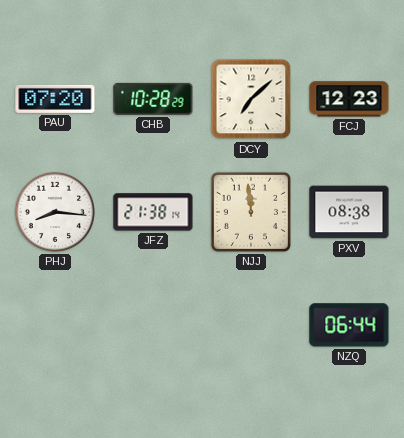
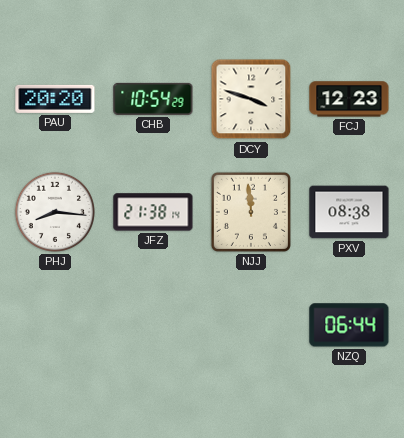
PAU: 07:20 -> 20:20 (55, 99)
CHB: 10:28 -> 10:54 (153, 99)
DCY: 7:08 -> 3:48 (251, 99)
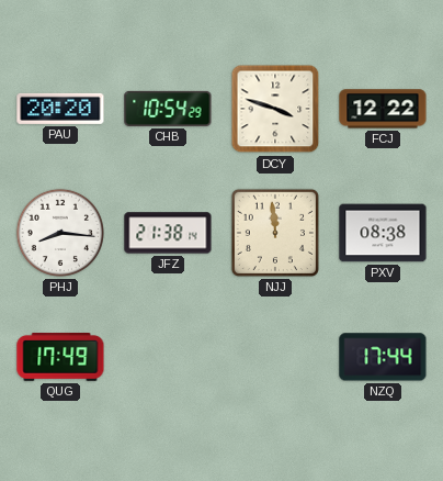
FCJ: 12:23 -> 12:22 (383, 109)
QUG: none -> 17:49 (60, 358)
NZQ: 06:44 -> 17:44 (383, 357)
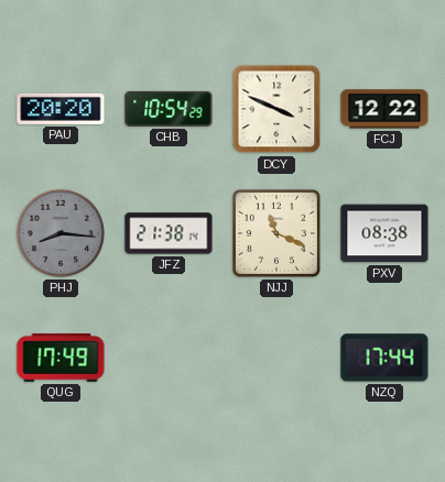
DCY: 3:48 -> 3:49 (276, 109)
PHJ dial: white -> grey (61, 233)
NJJ: 11:59 -> 11:19 (276, 233)
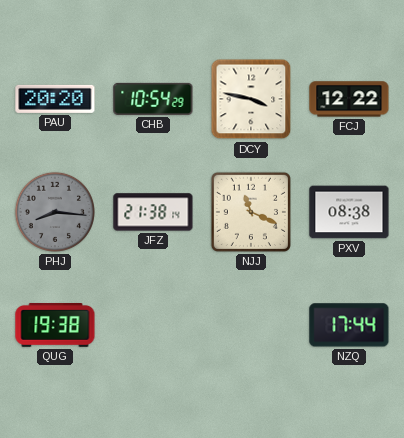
DCY: 3:49 -> 3:47 (251, 99)
QUG: 17:49 -> 19:38 (55, 326)
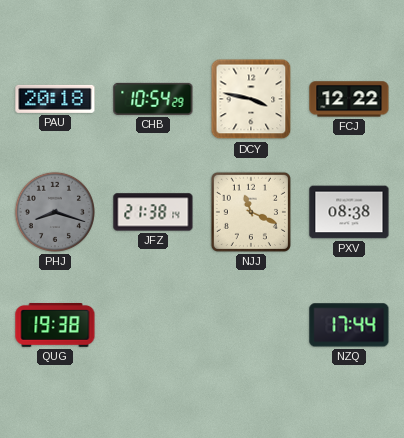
PAU: 20:20 -> 20:18 (55, 99)
PHJ: 8:16 -> 8:18 (55, 212)
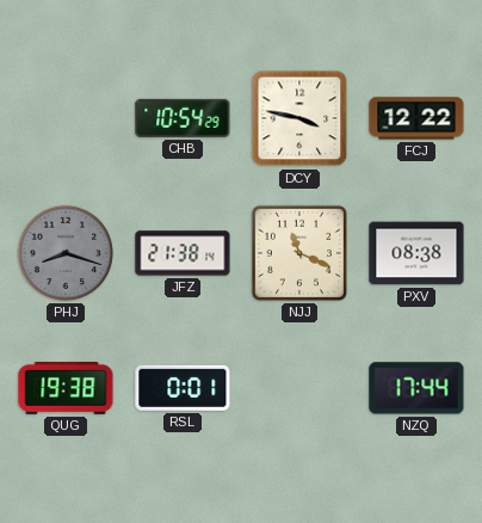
PAU: 20:18 -> none (55, 99)
RSL: none -> 0:01 (183, 388)
